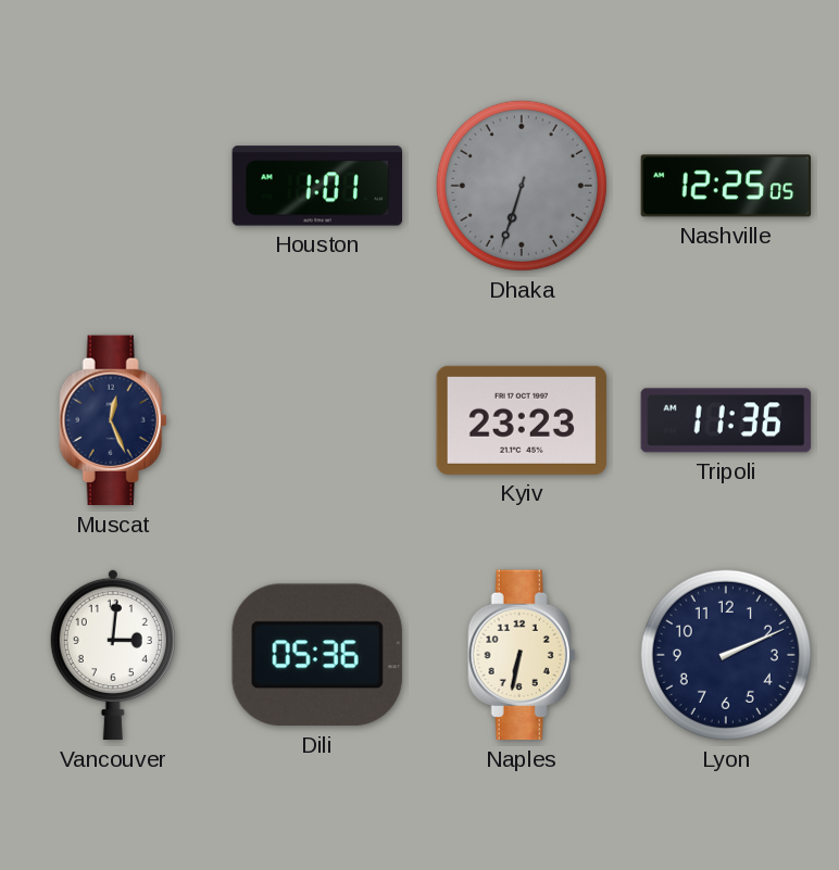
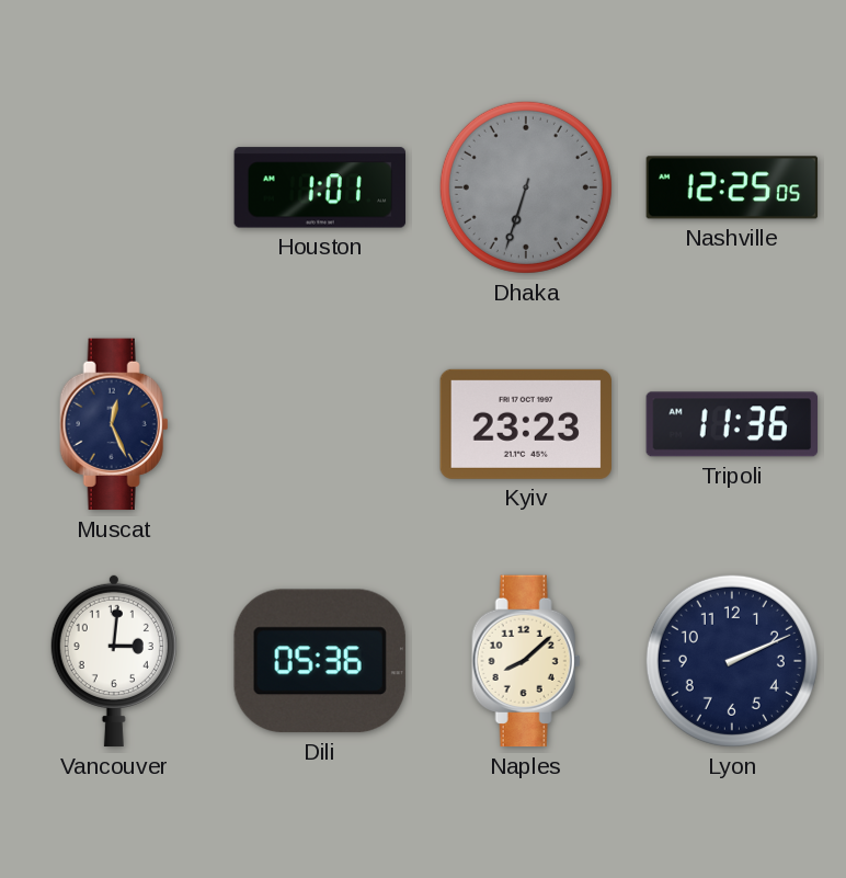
Naples: 6:32 -> 8:08 (526, 661)
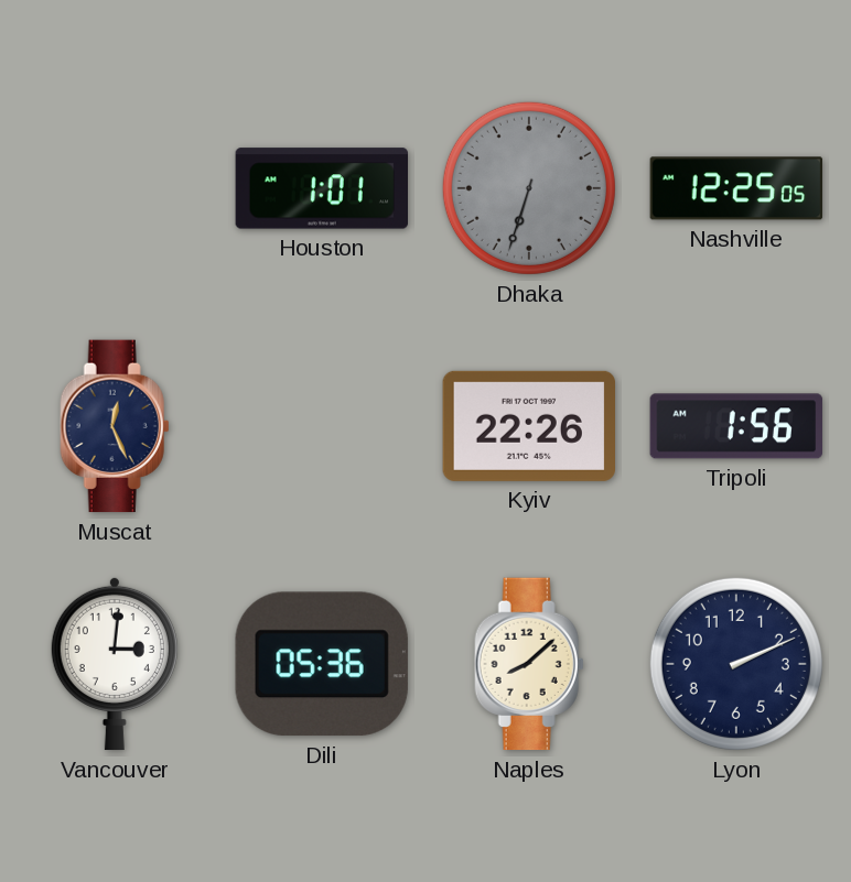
Kyiv: 23:23 -> 22:26 (528, 426)
Tripoli: 11:36 -> 1:56 (736, 426)
